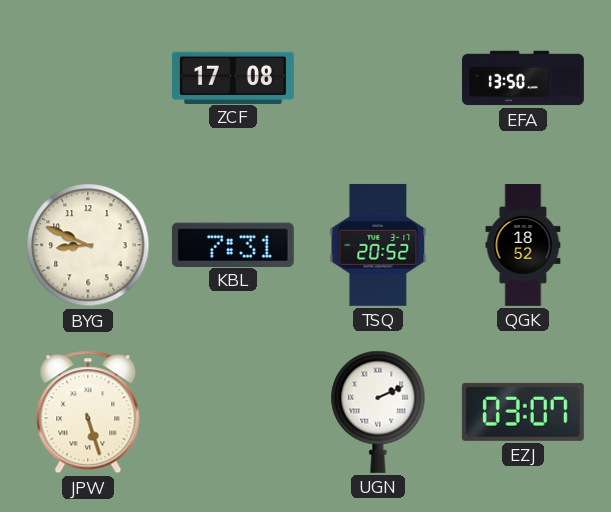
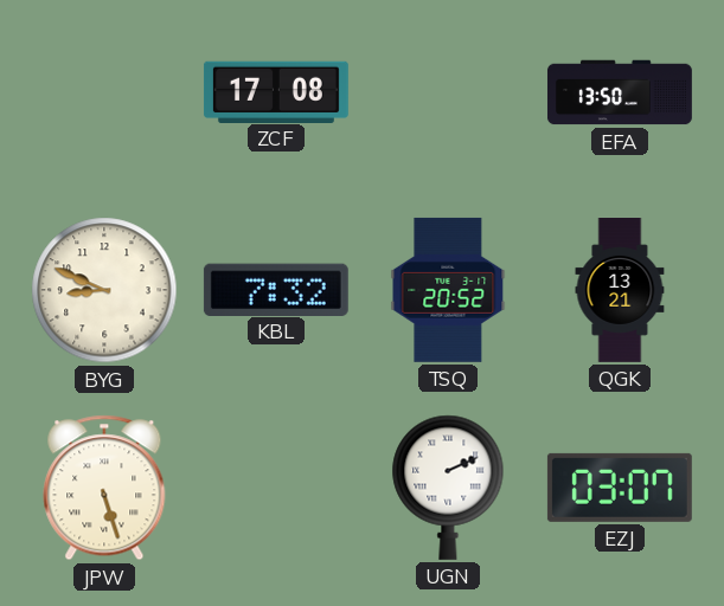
KBL: 7:31 -> 7:32 (276, 289)
QGK: 18:52 -> 13:21 (620, 291)
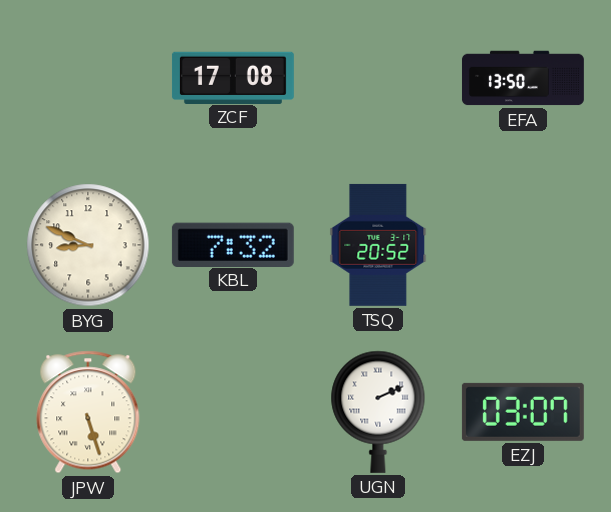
QGK: 13:21 -> none (620, 291)
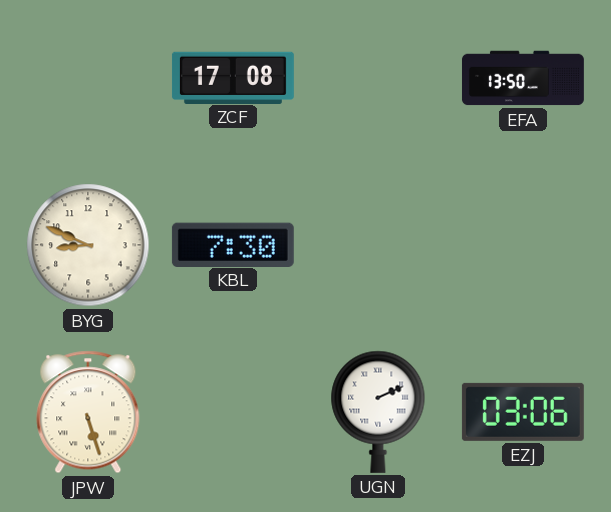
KBL: 7:32 -> 7:30 (233, 244)
TSQ: 20:52 -> none (378, 245)
EZJ: 03:07 -> 03:06 (523, 412)
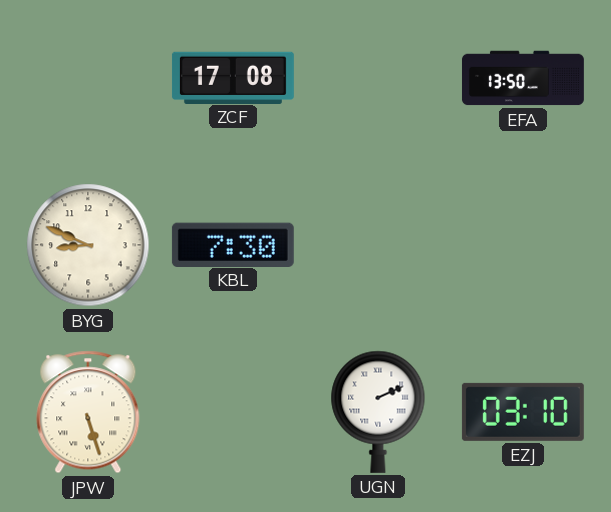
EZJ: 03:06 -> 03:10 (523, 412)
